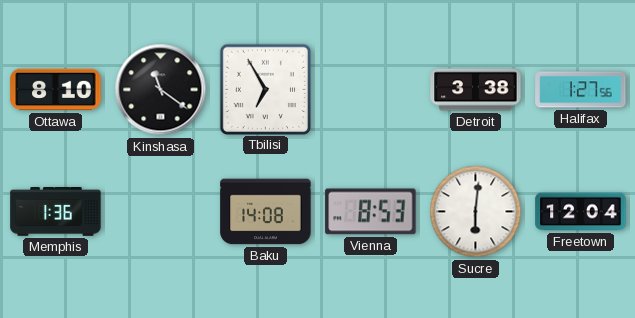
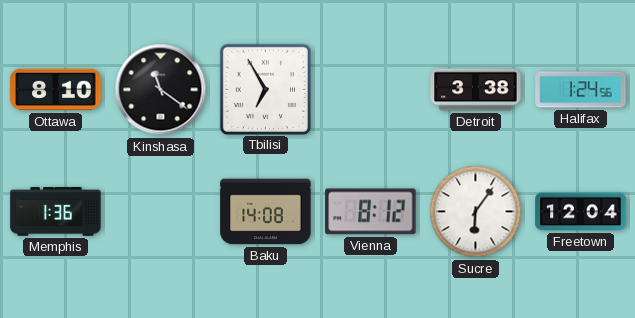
Halifax: 1:27 -> 1:24 (581, 90)
Vienna: 8:53 -> 8:12 (371, 212)
Sucre: 6:01 -> 6:06 (476, 212)
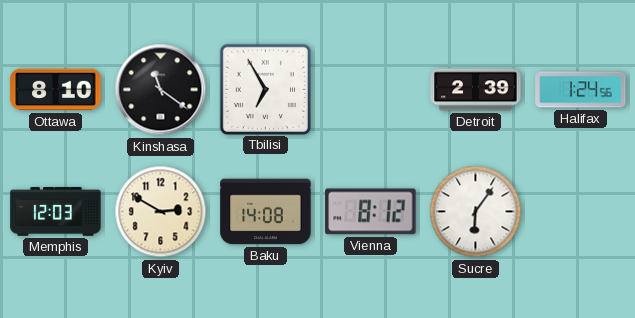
Detroit: 3:38 -> 2:39 (476, 90)
Memphis: 1:36 -> 12:03 (56, 212)
Kyiv: none -> 2:50 (161, 212)
Freetown: 12:04 -> none (581, 212)
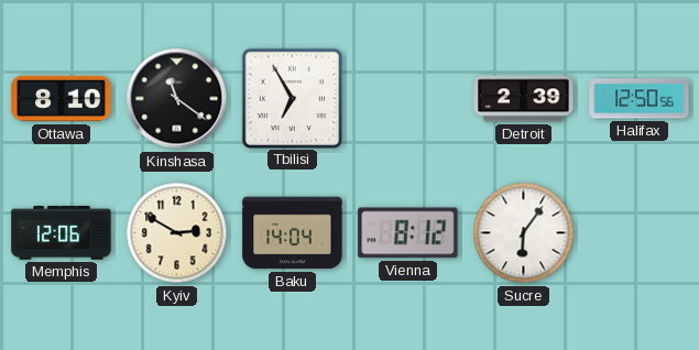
Halifax: 1:24 -> 12:50 (640, 99)
Memphis: 12:03 -> 12:06 (62, 233)
Baku: 14:08 -> 14:04 (293, 233)
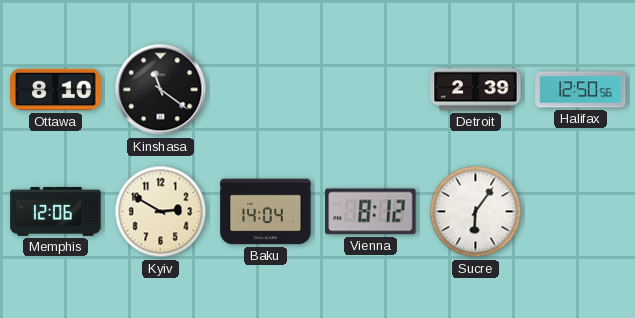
Tbilisi: 6:55 -> none (292, 98)
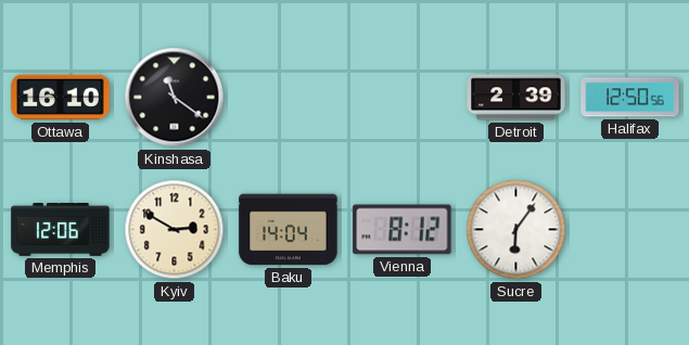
Ottawa: 8:10 -> 16:10 (61, 98)
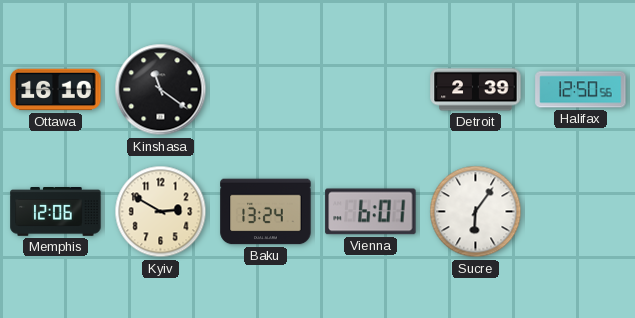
Baku: 14:04 -> 13:24 (266, 212)
Vienna: 8:12 -> 6:01 (371, 212)
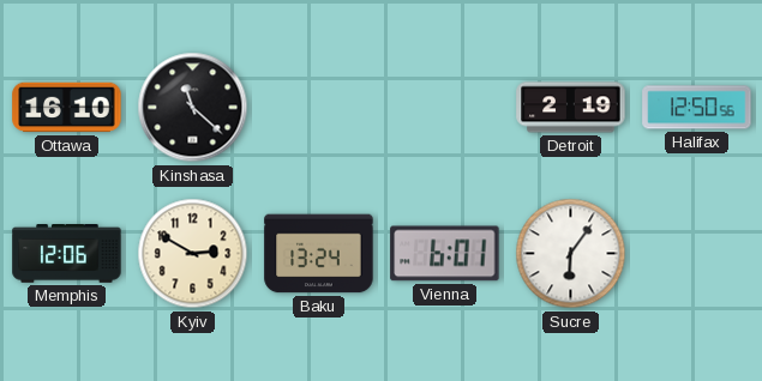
Kinshasa: 11:21 -> 11:22 (193, 108)
Detroit: 2:39 -> 2:19 (571, 108)
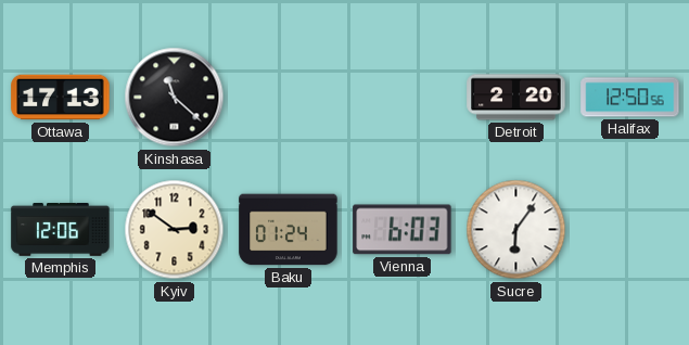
Ottawa: 16:10 -> 17:13 (61, 98)
Detroit: 2:19 -> 2:20 (516, 98)
Kyiv: 2:50 -> 2:51 (175, 230)
Baku: 13:24 -> 01:24 (289, 230)
Vienna: 6:01 -> 6:03 (403, 230)
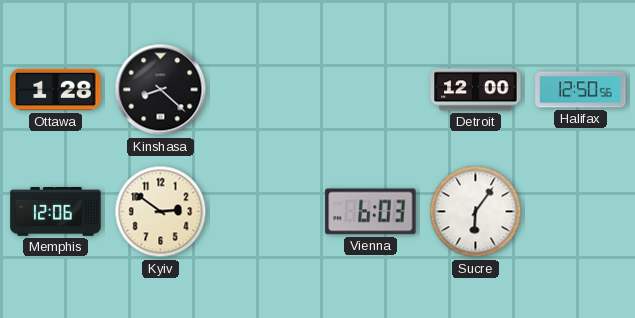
Ottawa: 17:13 -> 1:28 (56, 90)
Kinshasa: 11:22 -> 8:22 (161, 90)
Detroit: 2:20 -> 12:00 (476, 90)
Baku: 01:24 -> none (289, 230)
